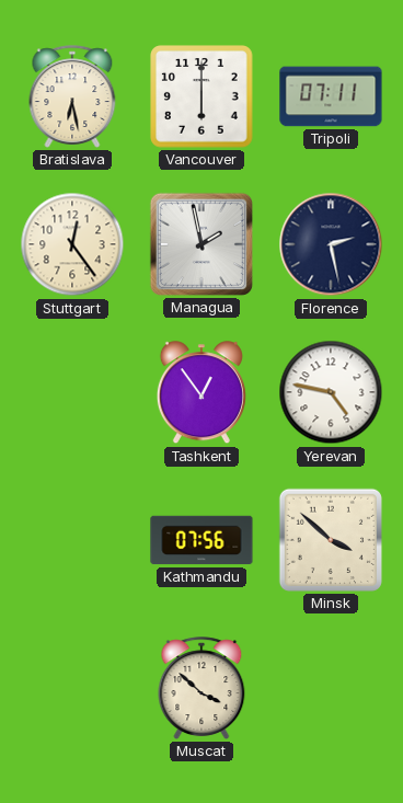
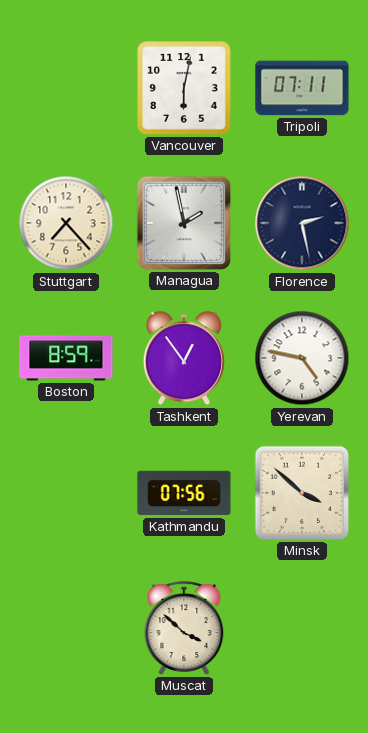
Bratislava: 6:28 -> none (72, 96)
Vancouver: 6:00 -> 6:02 (184, 88)
Stuttgart: 12:24 -> 7:23 (66, 223)
Boston: none -> 8:59 (66, 358)
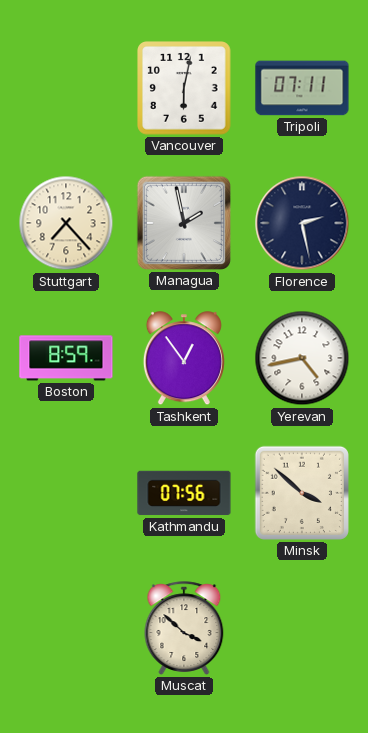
Yerevan: 4:47 -> 4:43 (302, 358)
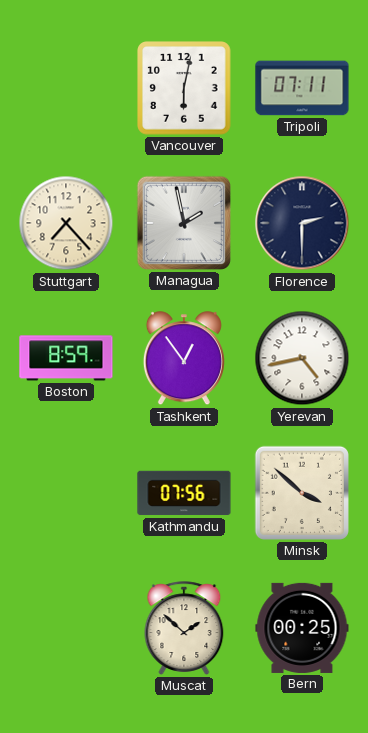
Florence: 2:28 -> 2:30 (302, 223)
Muscat: 3:52 -> 1:52 (184, 628)
Bern: none -> 00:25 (302, 628)
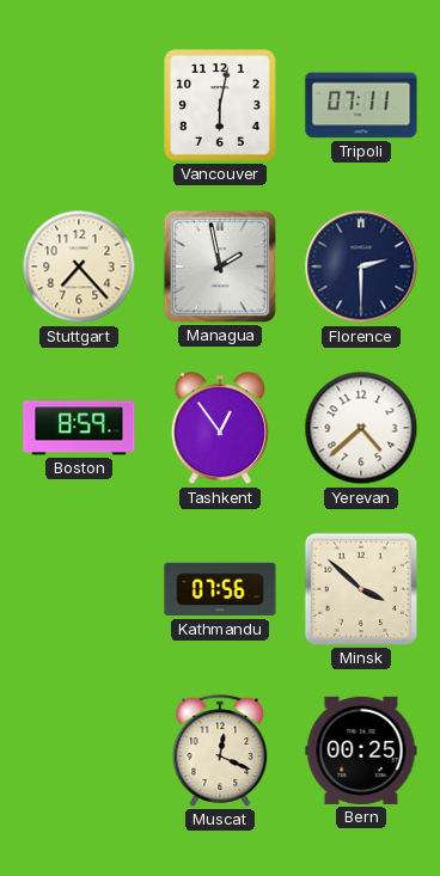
Yerevan: 4:43 -> 4:38 (361, 428)
Muscat: 1:52 -> 12:19 (220, 751)
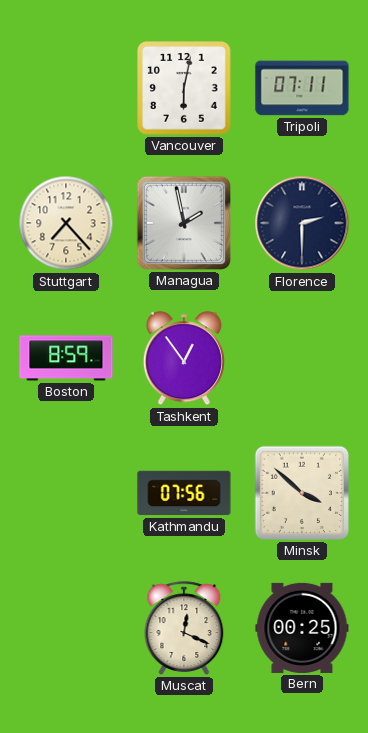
Yerevan: 4:38 -> none (361, 428)
